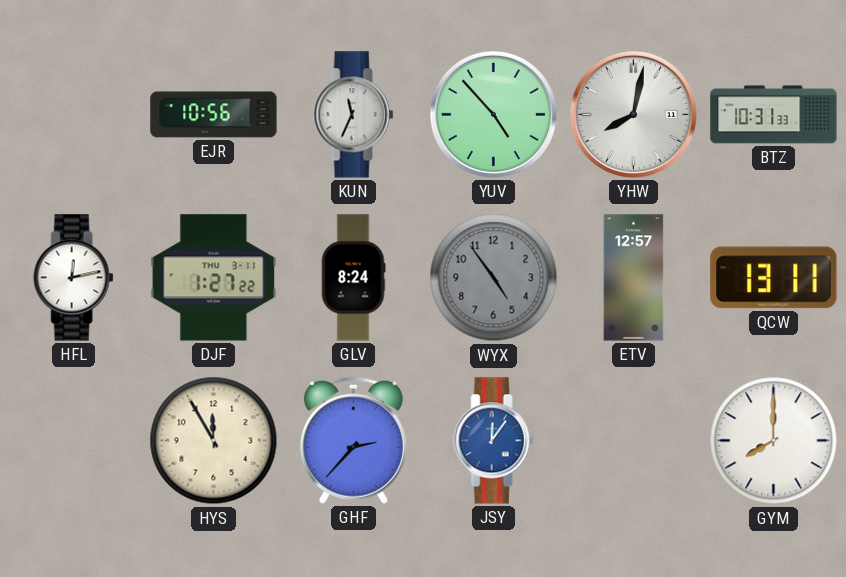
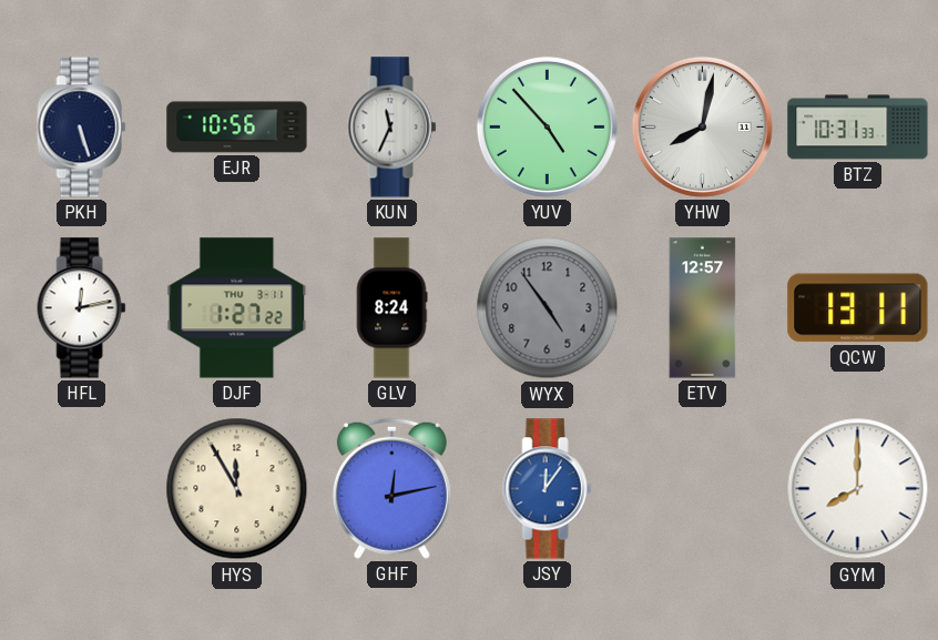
PKH: none -> 5:27 (82, 128)
GHF: 2:37 -> 12:13 (391, 488)
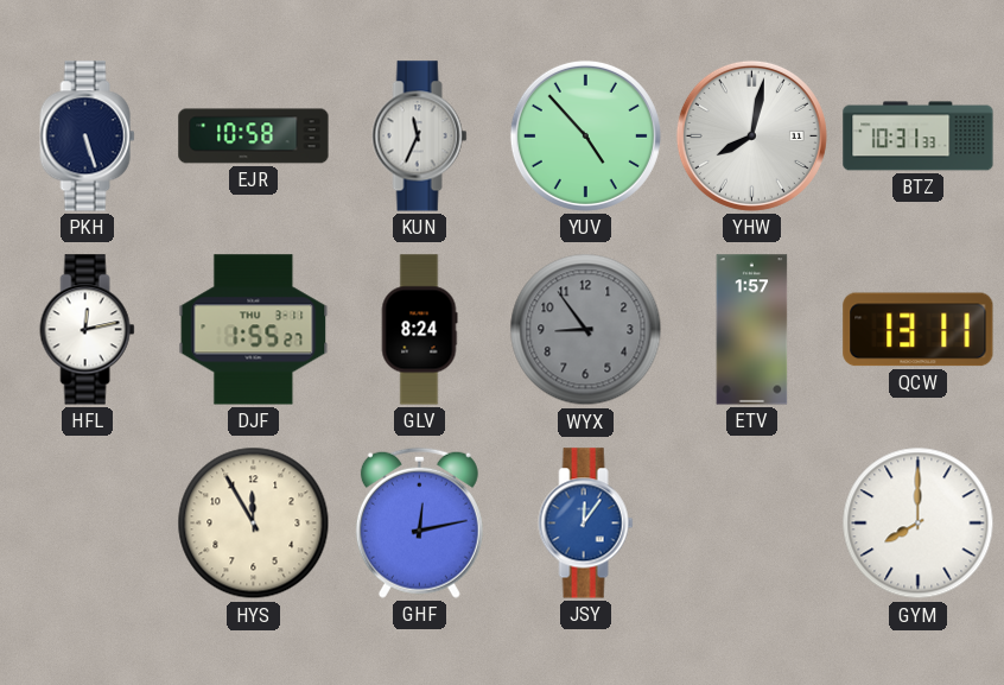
EJR: 10:56 -> 10:58 (254, 137)
DJF: 1:27 -> 1:55 (254, 330)
WYX: 4:54 -> 8:54 (586, 330)
ETV: 12:57 -> 1:57 (752, 330)
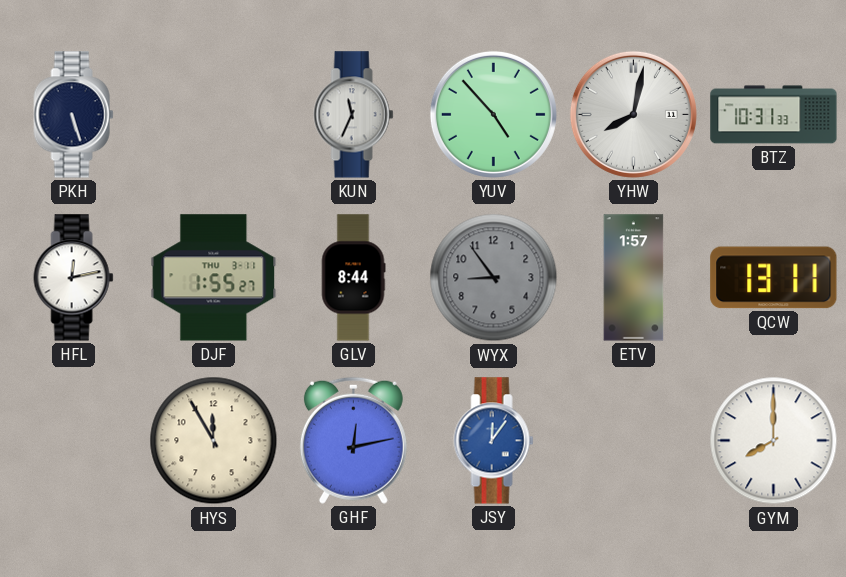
EJR: 10:58 -> none (254, 137)
GLV: 8:24 -> 8:44 (353, 278)
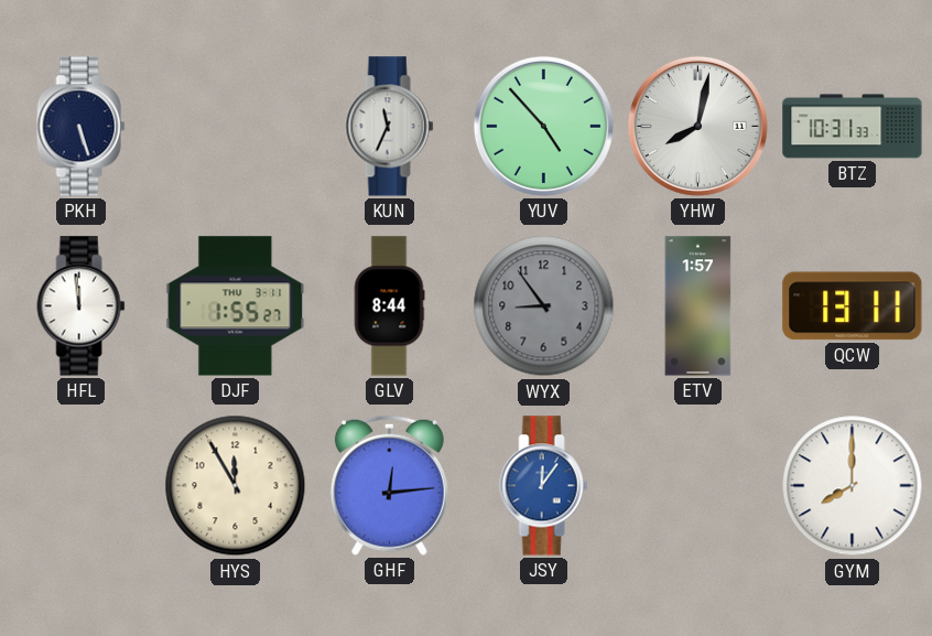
HFL: 12:13 -> 11:59 (82, 306)
GHF: 12:13 -> 12:14 (389, 485)
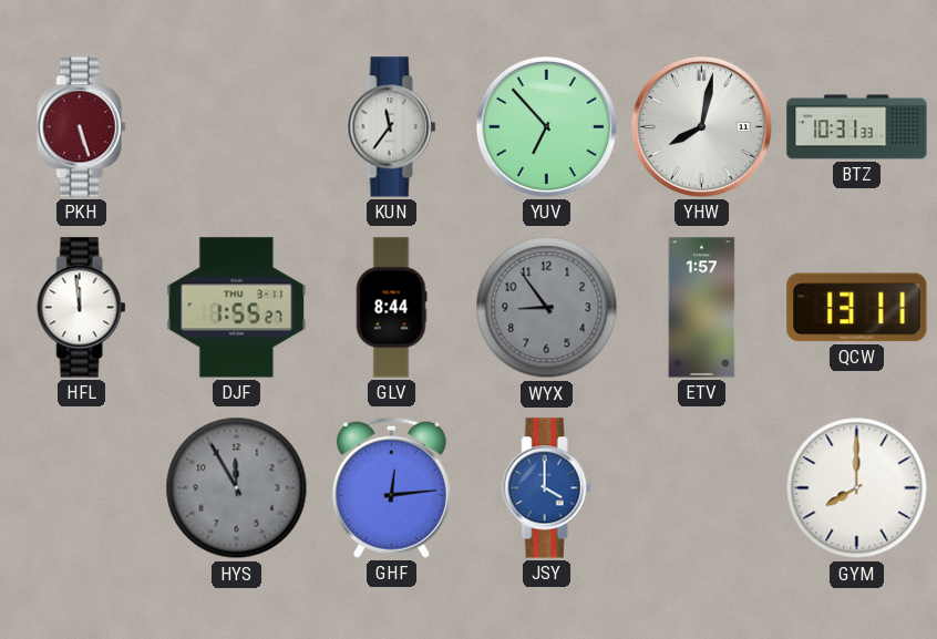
PKH dial: navy -> burgundy (82, 127)
KUN: 11:34 -> 11:36 (392, 127)
YUV: 4:53 -> 6:53 (546, 126)
HYS dial: cream -> grey (237, 488)
JSY: 12:06 -> 4:00 (547, 488)
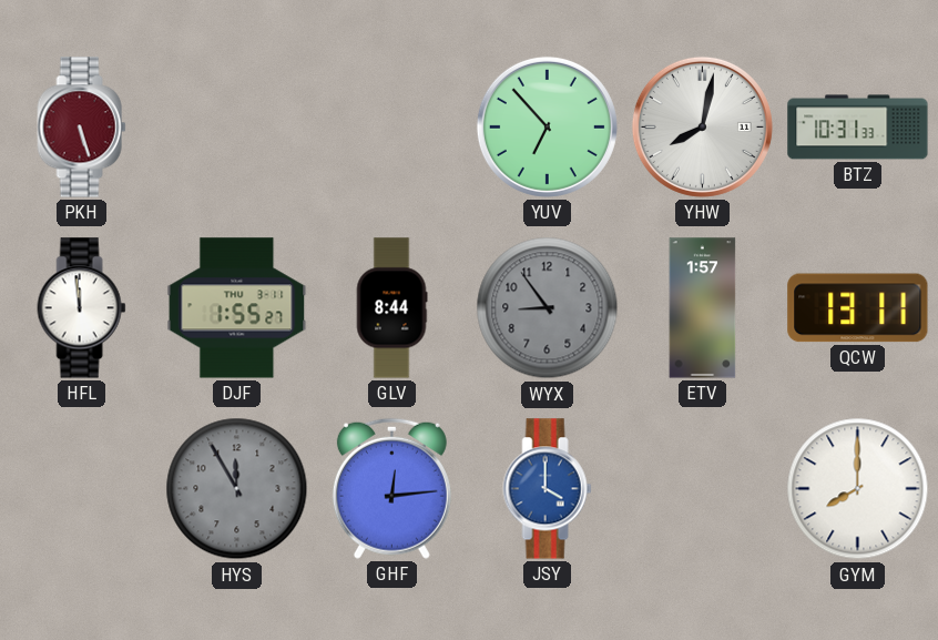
KUN: 11:36 -> none (392, 127)
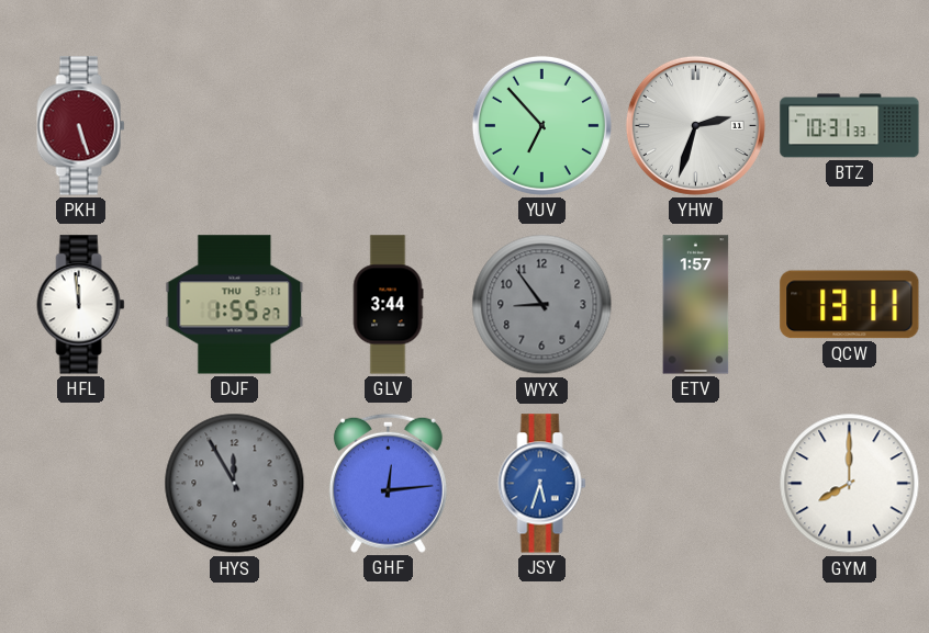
YHW: 8:02 -> 2:33 (695, 125)
GLV: 8:44 -> 3:44 (388, 305)
JSY: 4:00 -> 5:33 (542, 484)
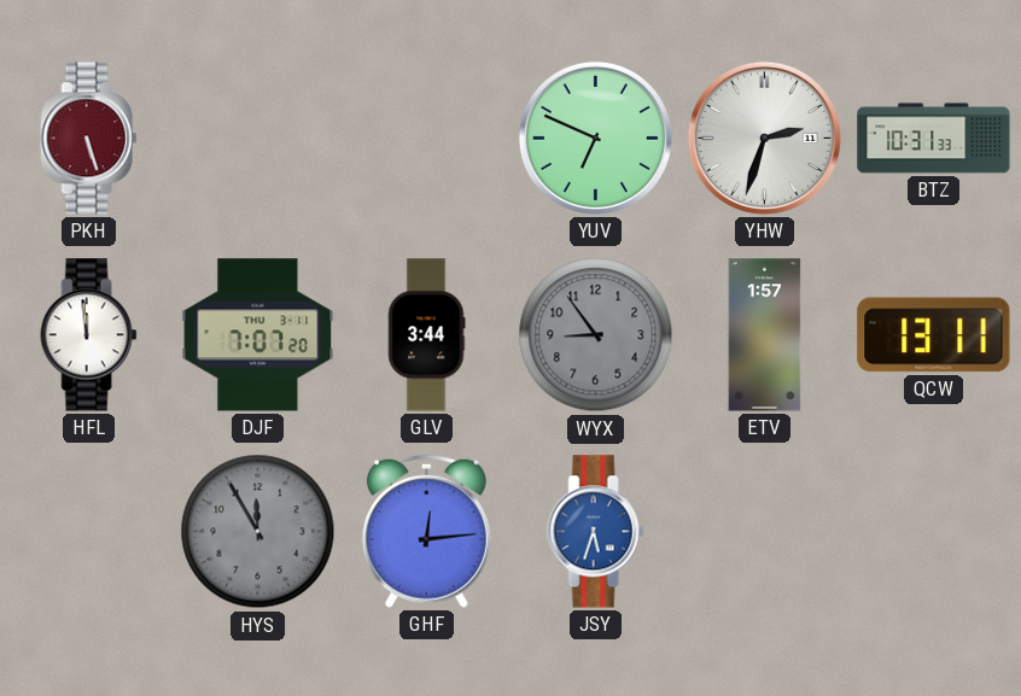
YUV: 6:53 -> 6:49 (595, 138)
DJF: 1:55 -> 7:07 (258, 335)
GYM: 8:00 -> none (850, 484)
